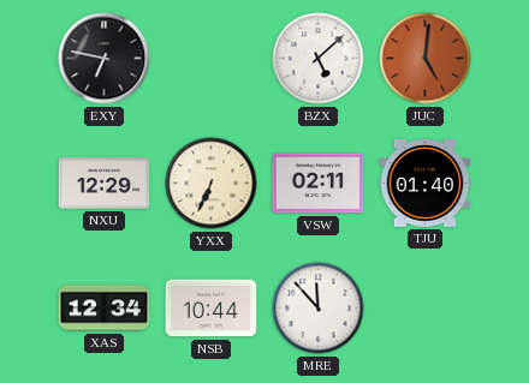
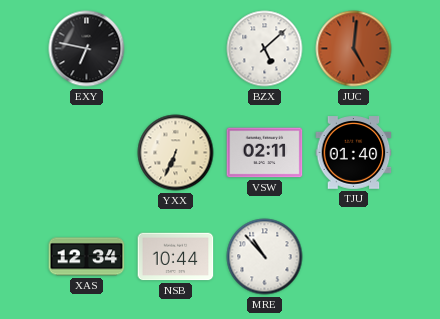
NXU: 12:29 -> none (105, 184)
MRE: 11:53 -> 10:53 (265, 257)
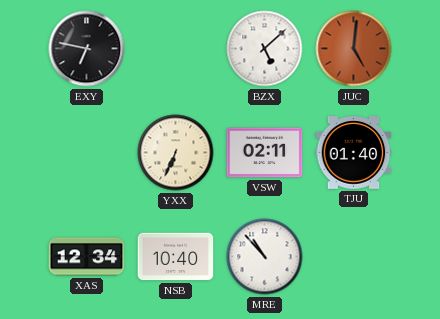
NSB: 10:44 -> 10:40 (176, 257)
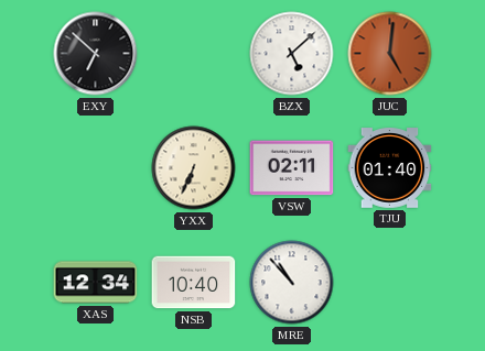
EXY: 6:47 -> 6:52 (96, 54)
